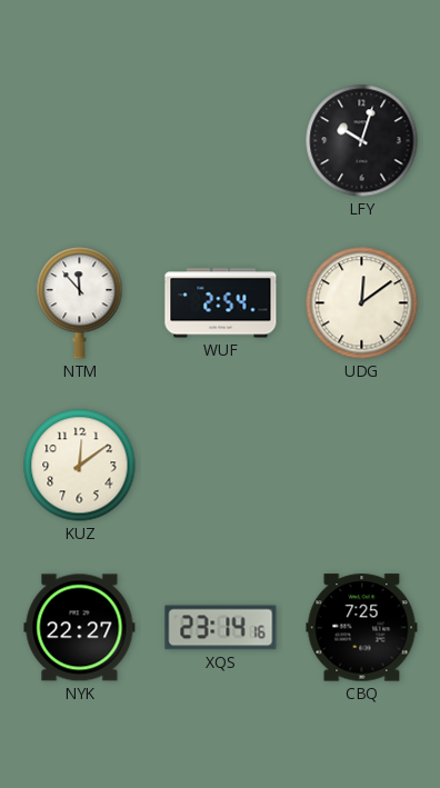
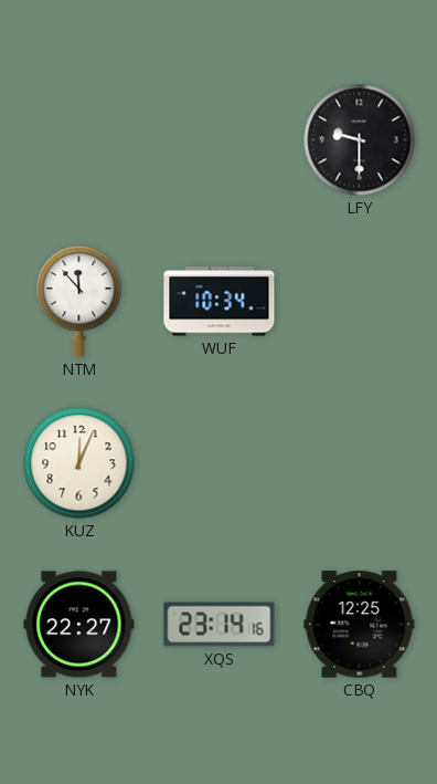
LFY: 10:03 -> 9:30 (360, 140)
WUF: 2:54 -> 10:34 (220, 302)
UDG: 12:09 -> none (362, 303)
KUZ: 12:09 -> 12:04 (79, 463)
CBQ: 7:25 -> 12:25 (360, 625)
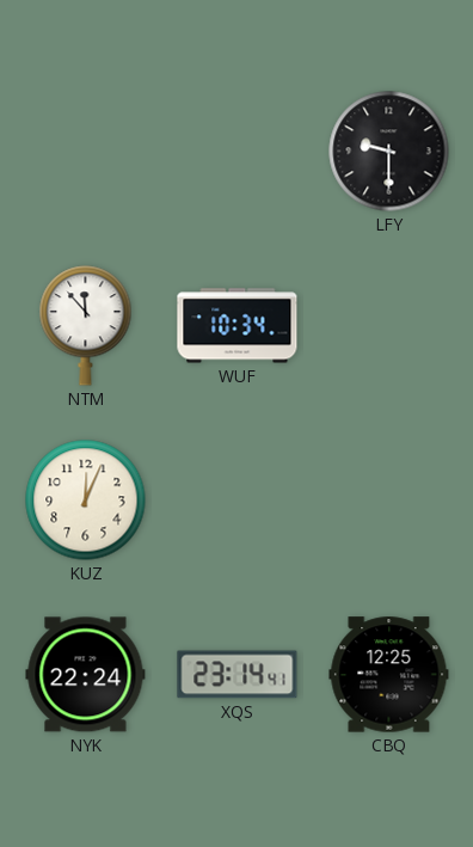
NYK: 22:27 -> 22:24 (86, 675)
XQS: 23:14:16 -> 23:14:41 (238, 675)
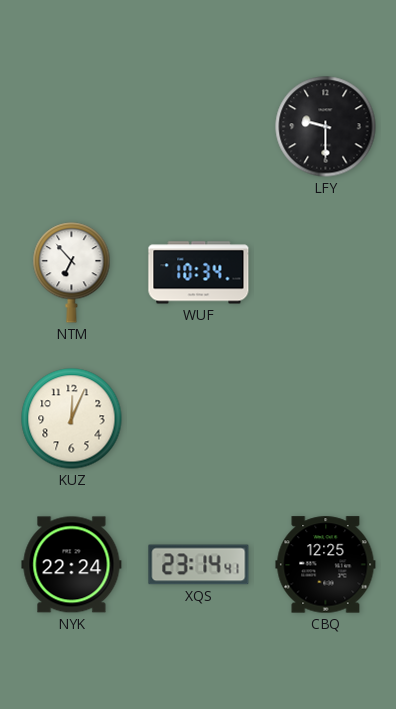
NTM: 11:53 -> 6:53 (72, 273)
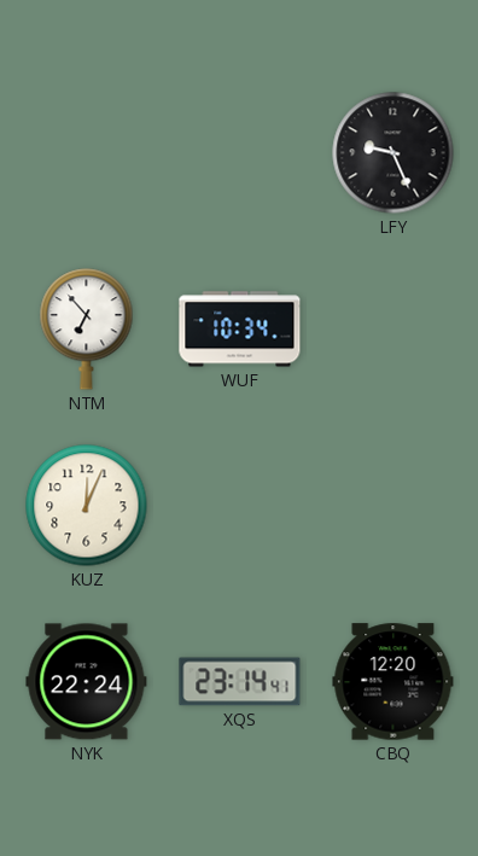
LFY: 9:30 -> 9:26 (394, 153)
CBQ: 12:25 -> 12:20 (394, 682)
